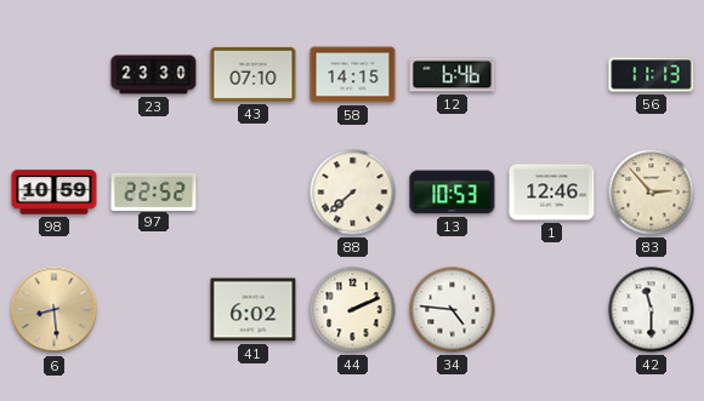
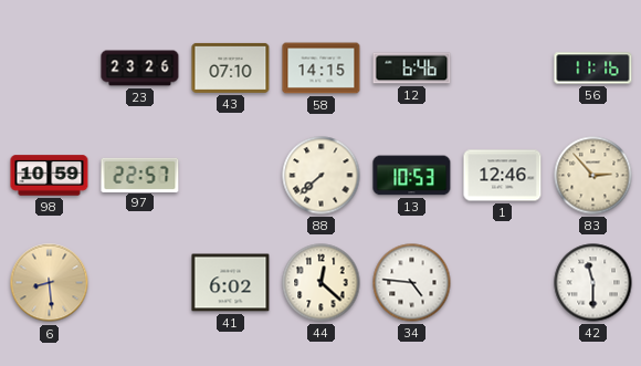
23: 23:30 -> 23:26 (140, 69)
56: 11:13 -> 11:16 (593, 69)
97: 22:52 -> 22:57 (140, 175)
44: 2:11 -> 12:22 (322, 283)
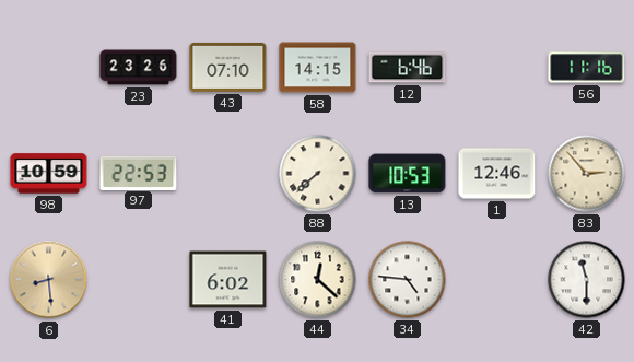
97: 22:57 -> 22:53 (139, 173)
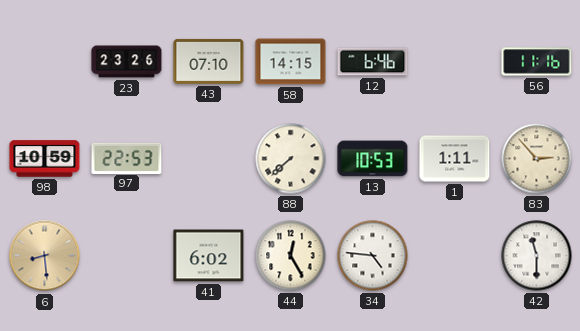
1: 12:46 -> 1:11 (455, 159)
44: 12:22 -> 12:25 (291, 256)
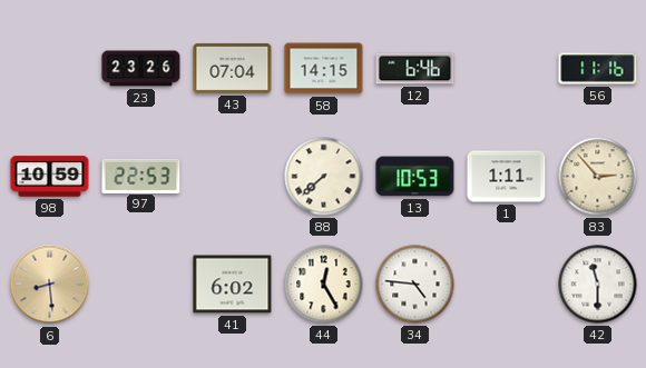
43: 07:10 -> 07:04 (233, 68)
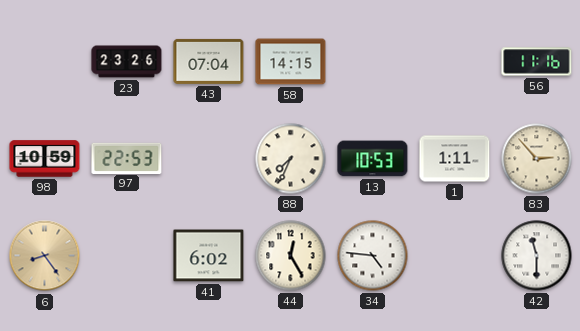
12: 6:46 -> none (415, 69)
88: 7:38 -> 7:34 (291, 159)
6: 8:29 -> 8:24 (45, 256)
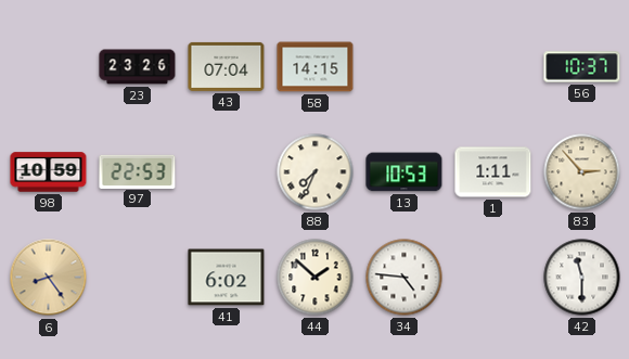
56: 11:16 -> 10:37 (582, 67)
44: 12:25 -> 1:52 (316, 278)
